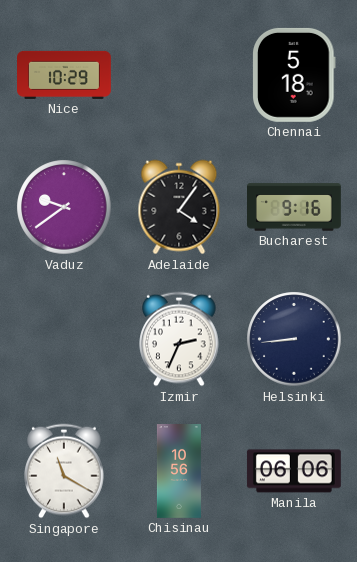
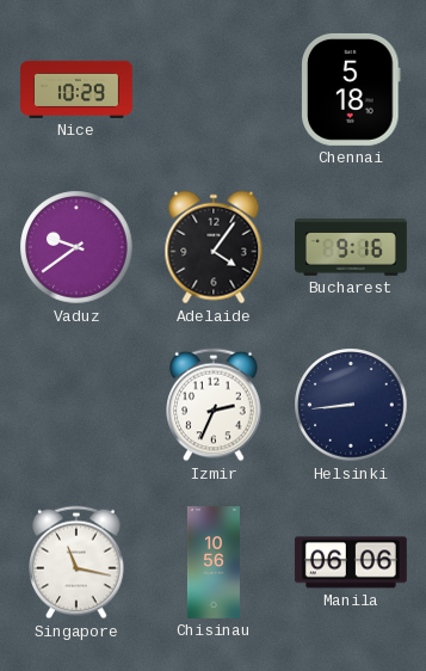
Singapore: 11:20 -> 11:17 (76, 562)
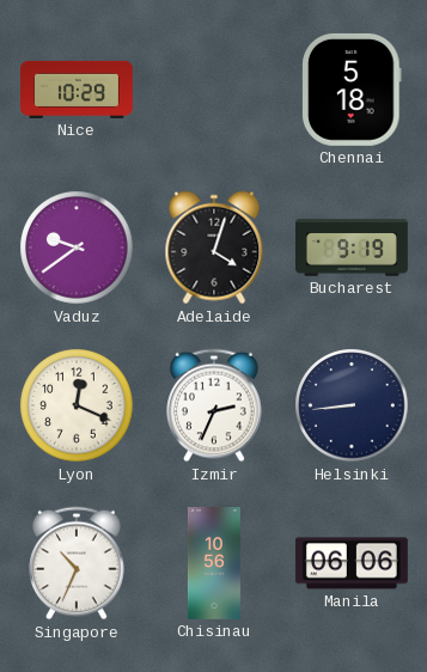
Adelaide: 4:06 -> 4:03 (214, 248)
Bucharest: 9:16 -> 9:19 (353, 248)
Lyon: none -> 12:19 (77, 405)
Singapore: 11:17 -> 10:34 (77, 563)
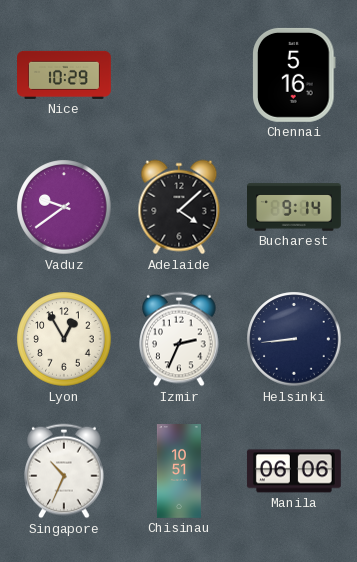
Chennai: 5:18 -> 5:16 (294, 75)
Adelaide: 4:03 -> 4:08 (179, 207)
Bucharest: 9:19 -> 9:14 (295, 207)
Lyon: 12:19 -> 12:55 (64, 339)
Chisinau: 10:56 -> 10:51 (179, 472)
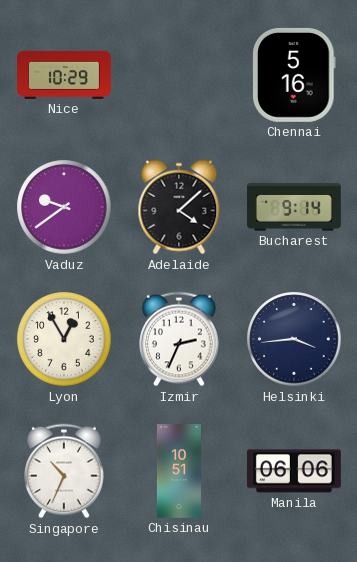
Helsinki: 8:44 -> 3:44 (294, 339)
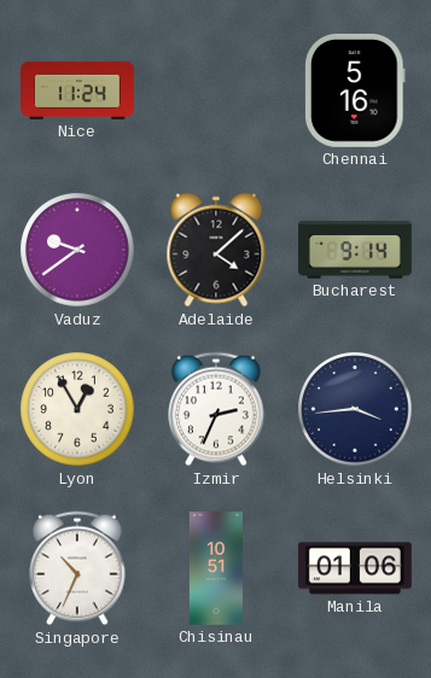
Nice: 10:29 -> 11:24 (78, 90)
Manila: 06:06 -> 01:06 (355, 568)
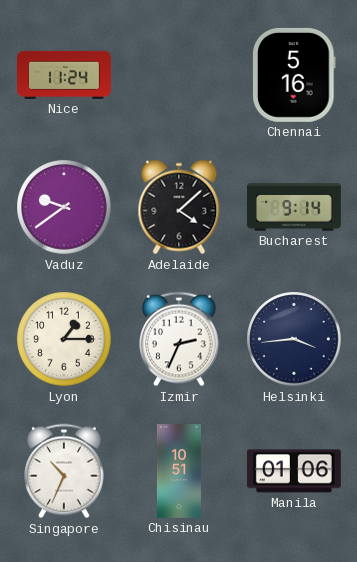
Lyon: 12:55 -> 1:15 (64, 339)
